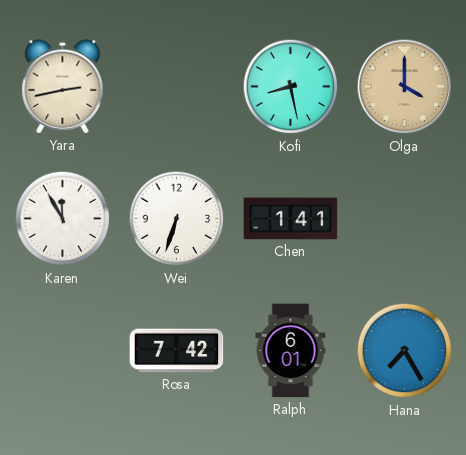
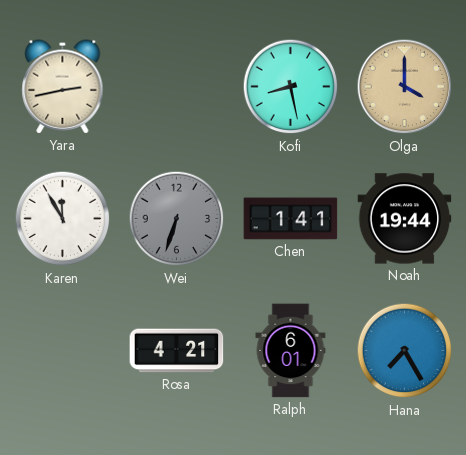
Wei dial: white -> grey (177, 219)
Noah: none -> 19:44 (405, 219)
Rosa: 7:42 -> 4:21 (177, 351)
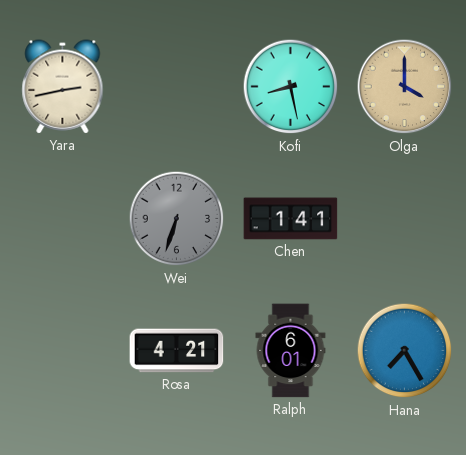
Karen: 11:55 -> none (63, 219)
Noah: 19:44 -> none (405, 219)
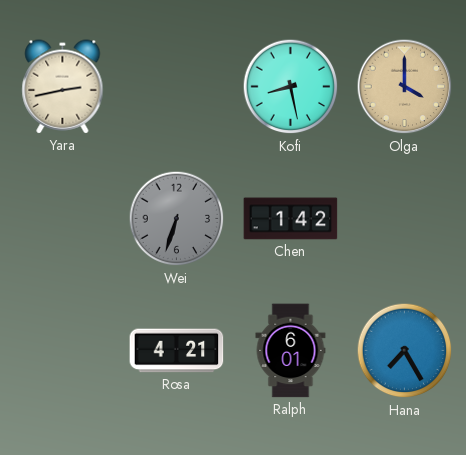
Chen: 1:41 -> 1:42 (291, 219)
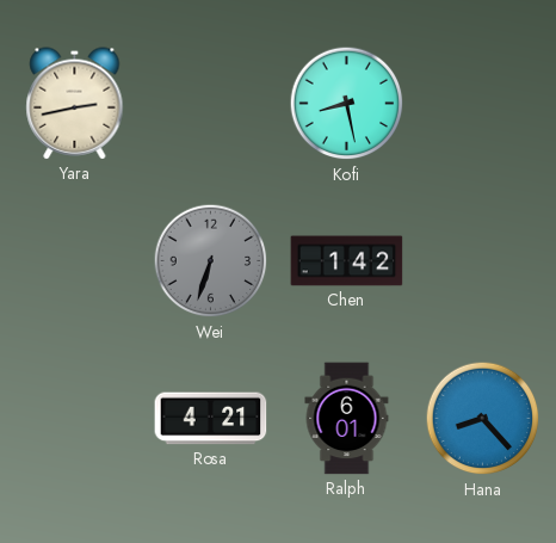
Olga: 4:00 -> none (405, 87)
Hana: 7:25 -> 8:23 (483, 419)
